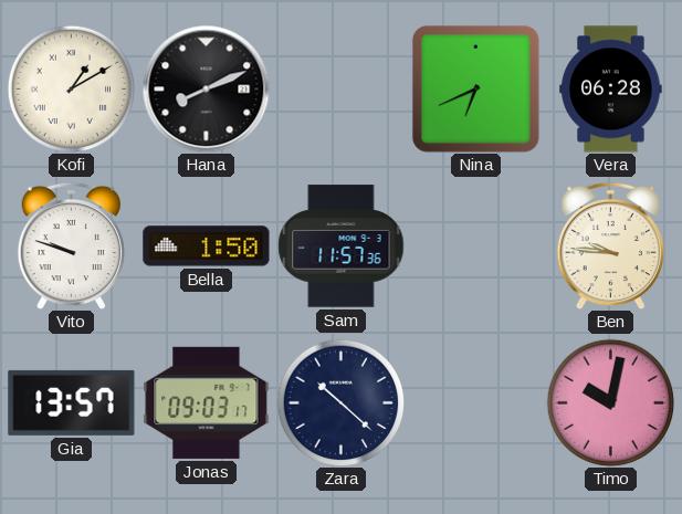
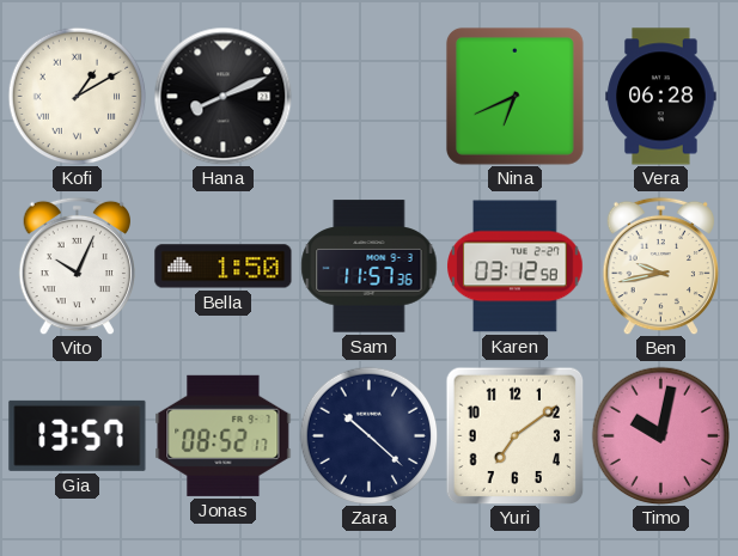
Vito: 9:48 -> 10:04 (77, 265)
Karen: none -> 03:12 (516, 267)
Ben: 9:46 -> 9:43 (660, 265)
Jonas: 09:03 -> 08:52 (224, 435)
Yuri: none -> 7:09 (514, 435)
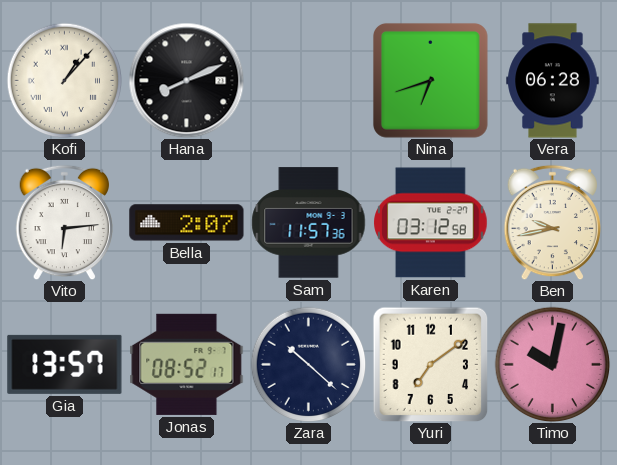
Kofi: 1:10 -> 1:07 (64, 80)
Nina: 6:41 -> 6:42 (430, 80)
Vito: 10:04 -> 6:14 (64, 222)
Bella: 1:50 -> 2:07 (187, 223)
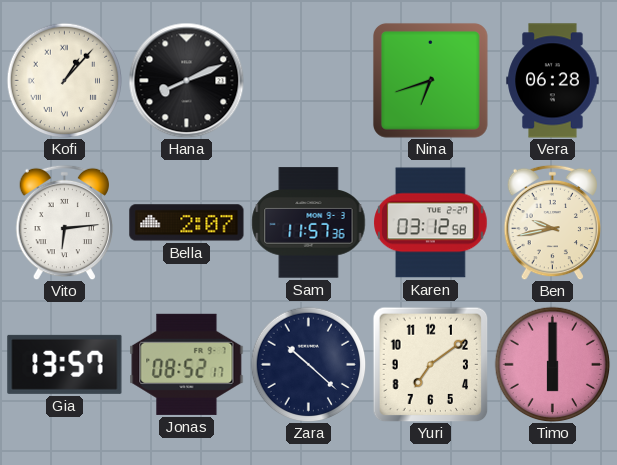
Timo: 10:02 -> 6:00 (552, 364)
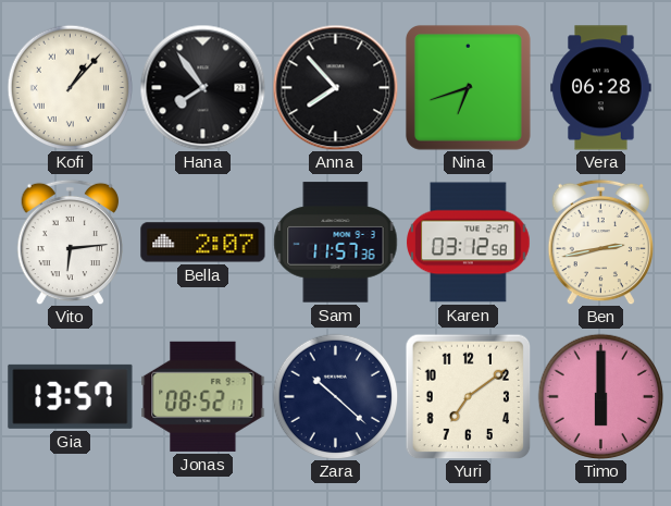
Hana: 8:11 -> 7:54 (202, 87)
Anna: none -> 7:53 (335, 87)
Ben: 9:43 -> 2:43 (600, 242)
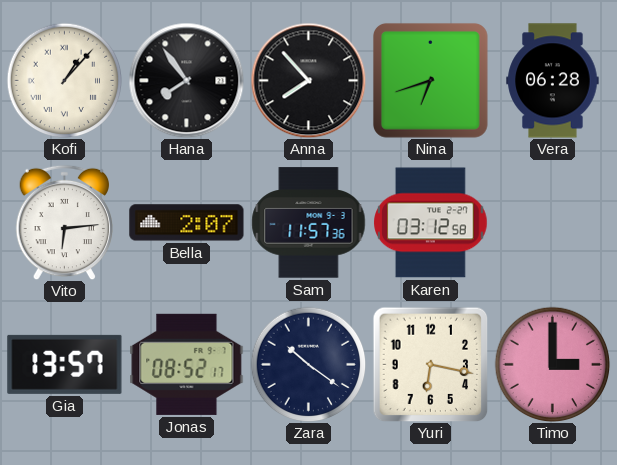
Ben: 2:43 -> none (600, 242)
Zara: 10:22 -> 10:21 (308, 364)
Yuri: 7:09 -> 6:17 (430, 364)
Timo: 6:00 -> 3:00 (552, 364)
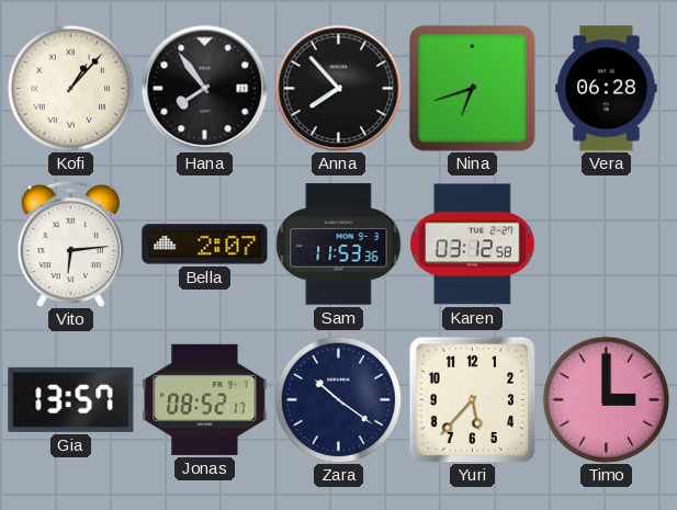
Sam: 11:57 -> 11:53 (339, 245)
Yuri: 6:17 -> 5:37 (472, 399)
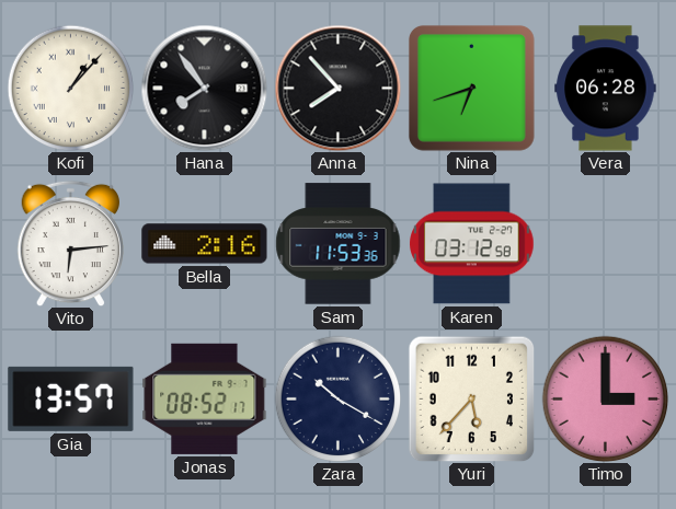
Bella: 2:07 -> 2:16 (205, 244)
Zara: 10:21 -> 10:20 (337, 398)
